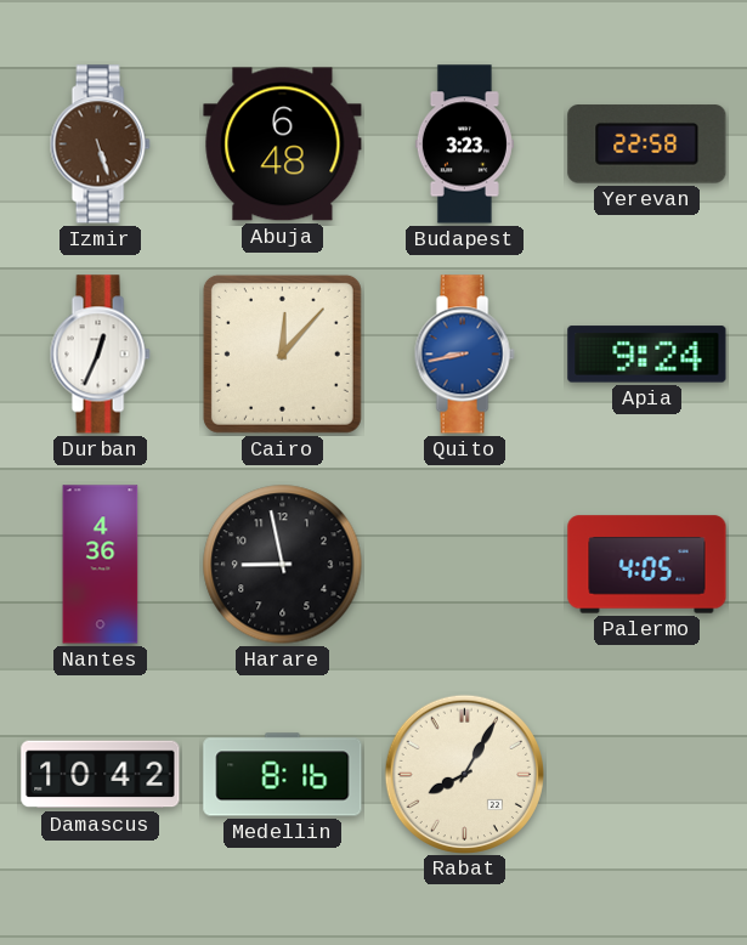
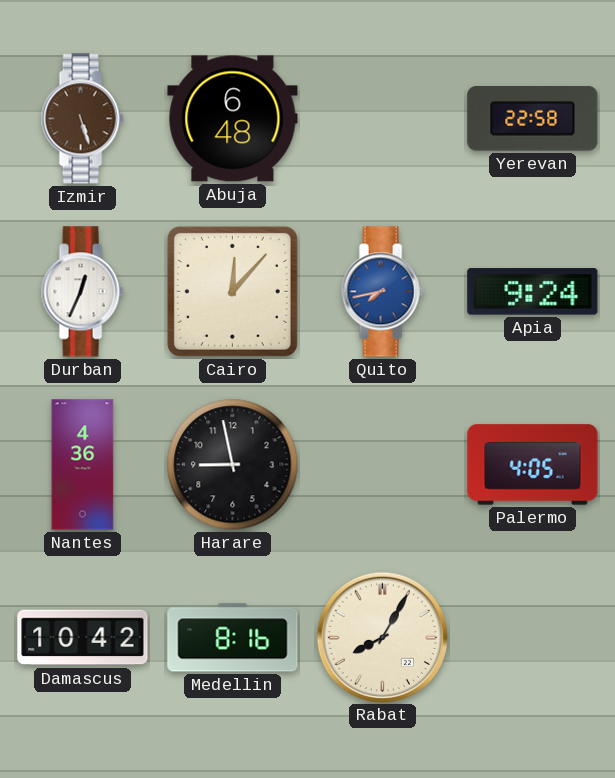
Budapest: 3:23 -> none (464, 145)
Quito: 8:43 -> 7:43 (382, 292)
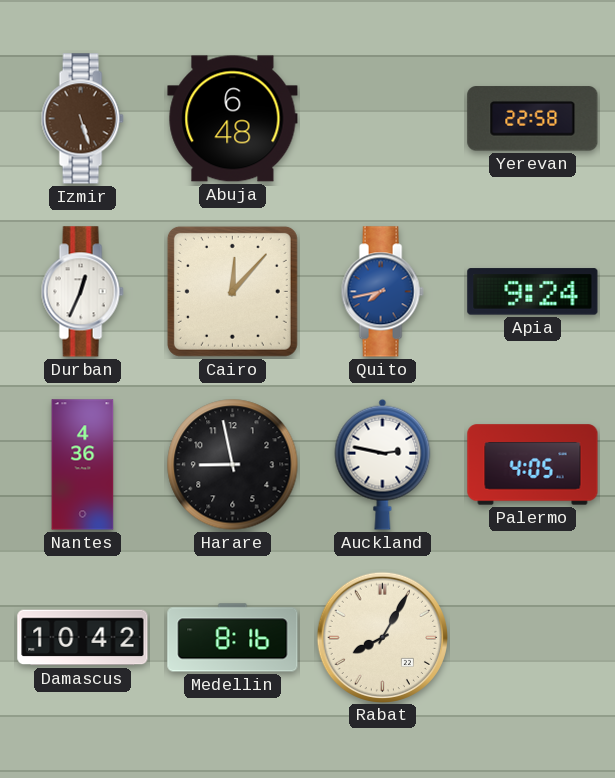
Auckland: none -> 2:47 (383, 464)
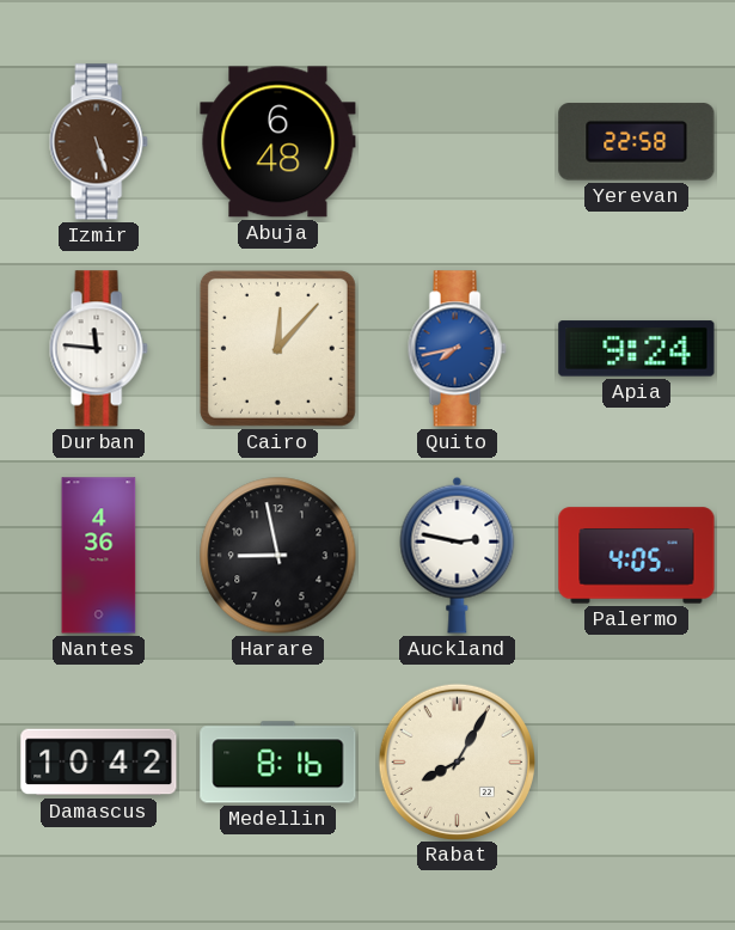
Durban: 12:34 -> 11:46 (98, 349)
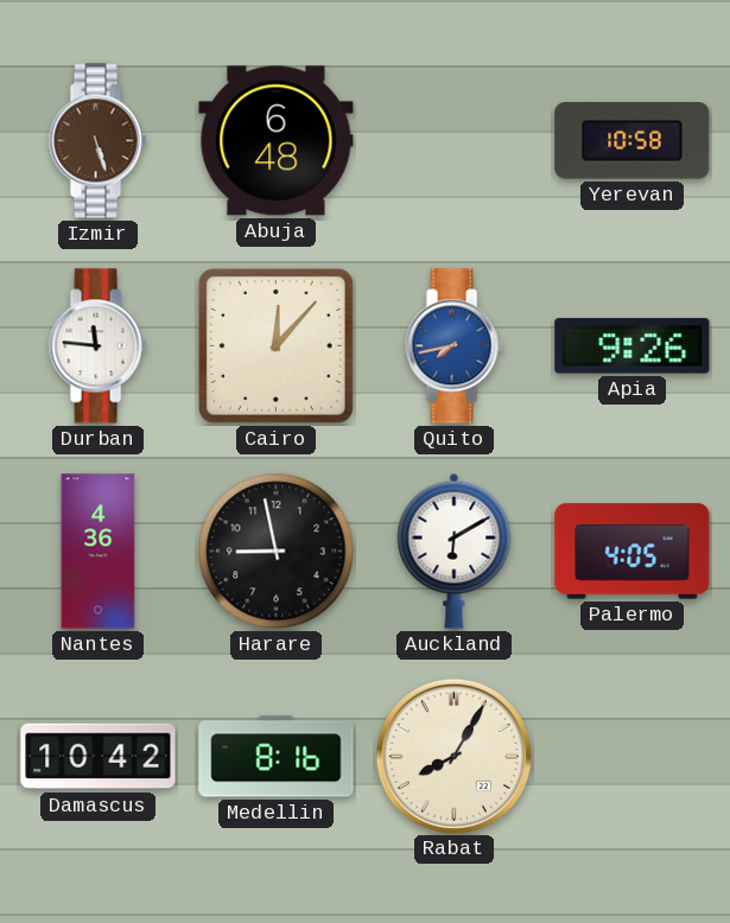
Yerevan: 22:58 -> 10:58 (633, 141)
Apia: 9:24 -> 9:26 (633, 346)
Auckland: 2:47 -> 6:10 (455, 550)
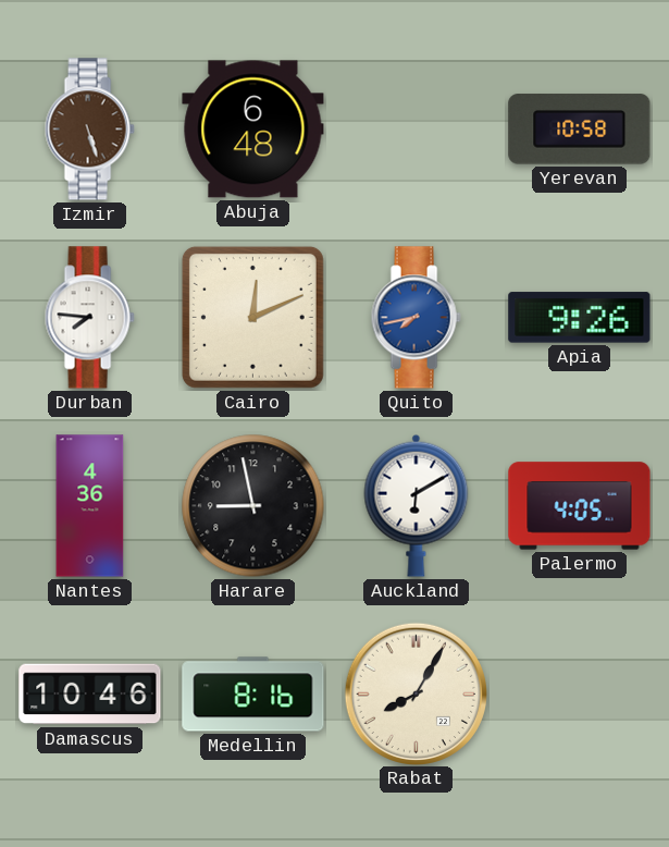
Durban: 11:46 -> 7:46 (89, 318)
Cairo: 12:07 -> 12:11 (252, 317)
Damascus: 10:42 -> 10:46 (90, 695)
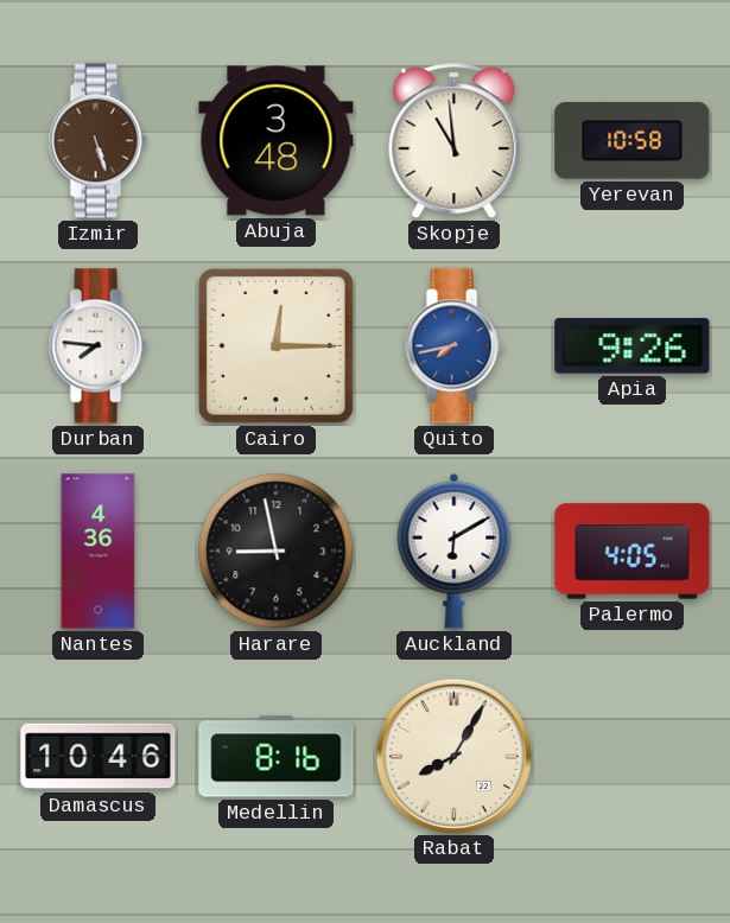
Abuja: 6:48 -> 3:48 (277, 141)
Skopje: none -> 10:59 (455, 141)
Cairo: 12:11 -> 12:15 (275, 345)
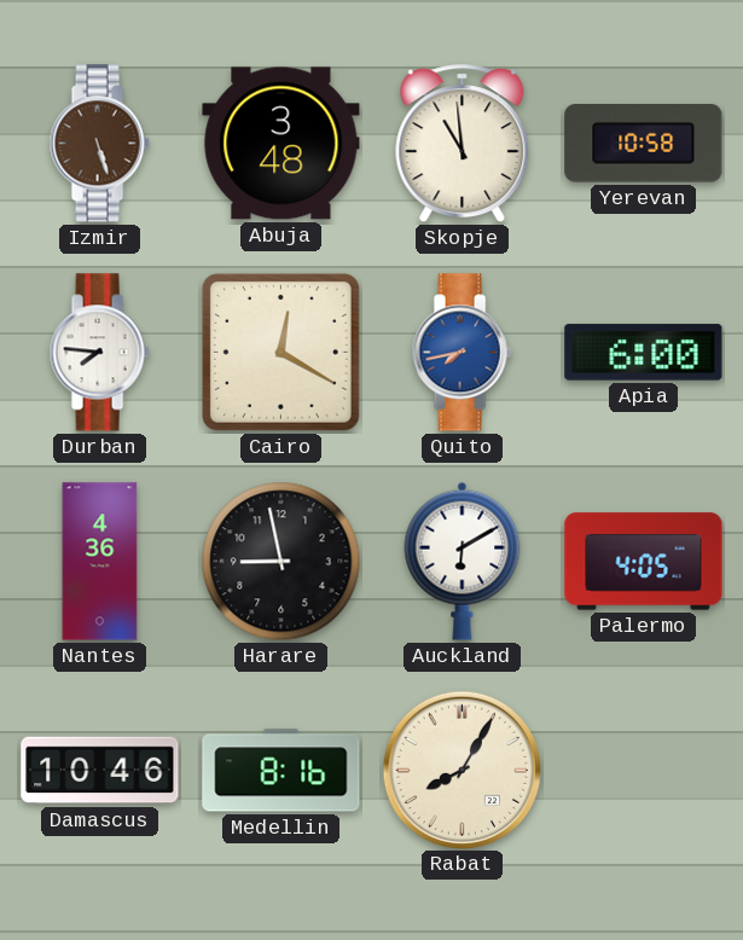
Cairo: 12:15 -> 12:20 (280, 352)
Apia: 9:26 -> 6:00 (644, 353)
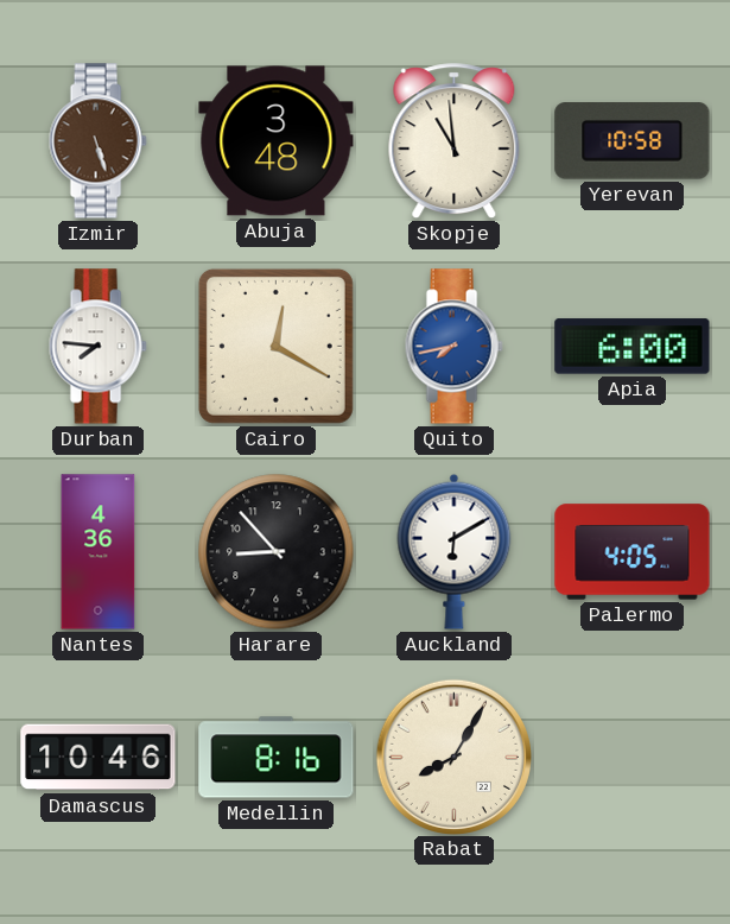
Harare: 8:58 -> 8:53 (277, 552)
